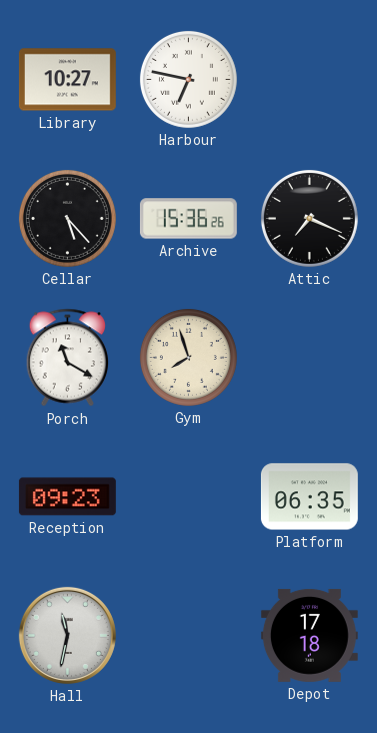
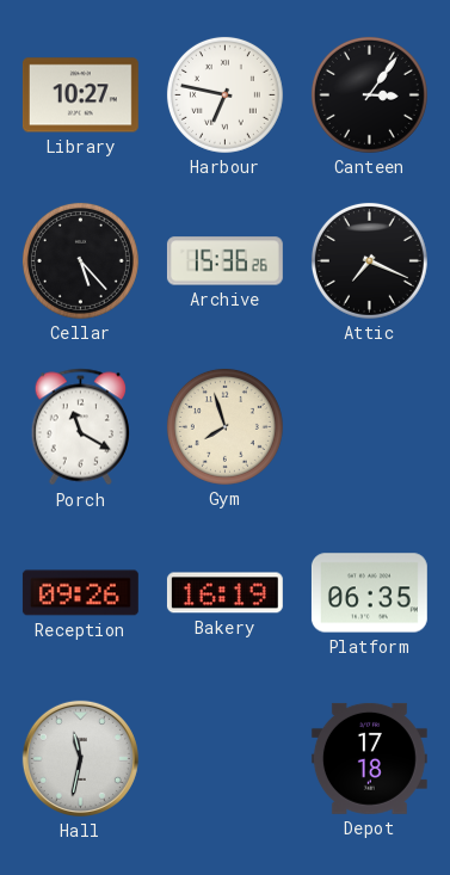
Canteen: none -> 3:06 (369, 94)
Reception: 09:23 -> 09:26 (80, 593)
Bakery: none -> 16:19 (224, 593)
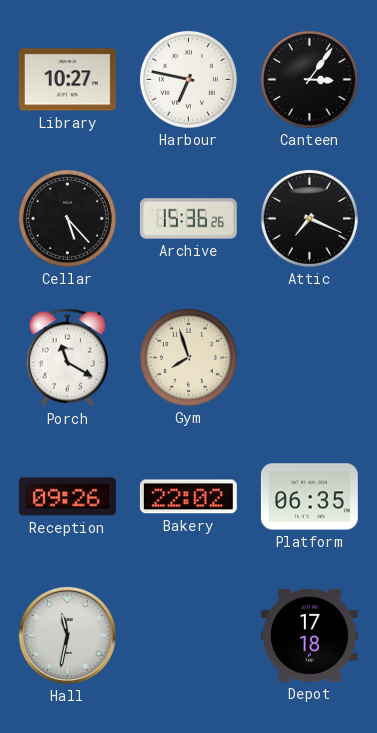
Bakery: 16:19 -> 22:02 (188, 497)
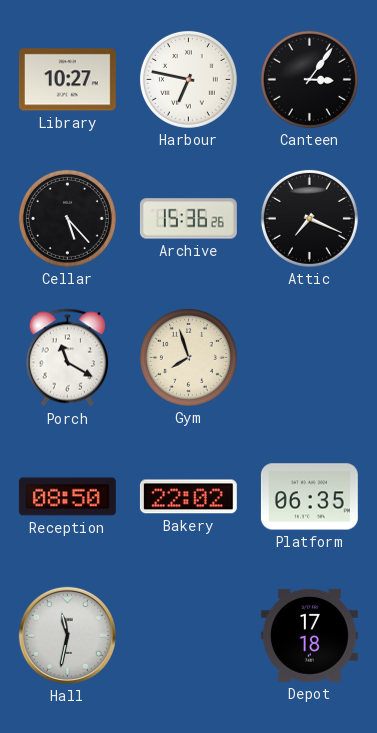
Reception: 09:26 -> 08:50 (67, 497)
